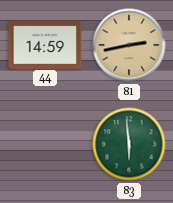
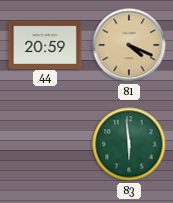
44: 14:59 -> 20:59 (45, 44)
81: 2:43 -> 4:19 (129, 45)
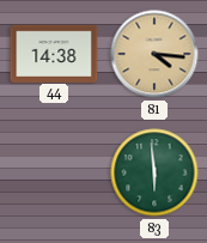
44: 20:59 -> 14:38 (54, 53)
81: 4:19 -> 4:16 (154, 54)
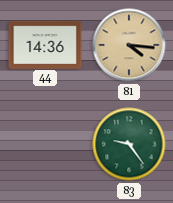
44: 14:38 -> 14:36 (45, 44)
83: 5:59 -> 9:24 (129, 144)
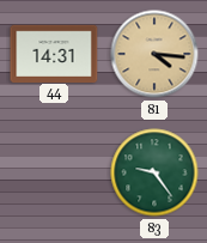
44: 14:36 -> 14:31 (54, 53)
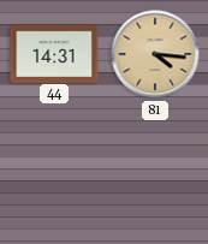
83: 9:24 -> none (154, 172)
